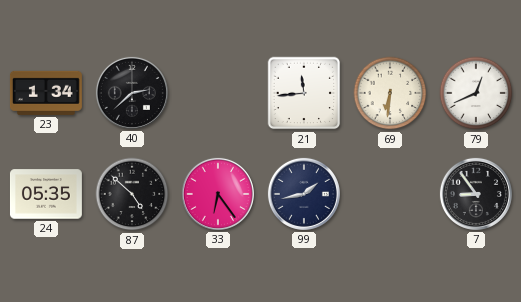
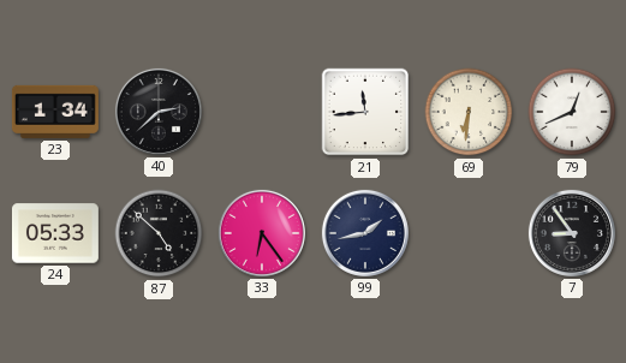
24: 05:35 -> 05:33 (55, 233)
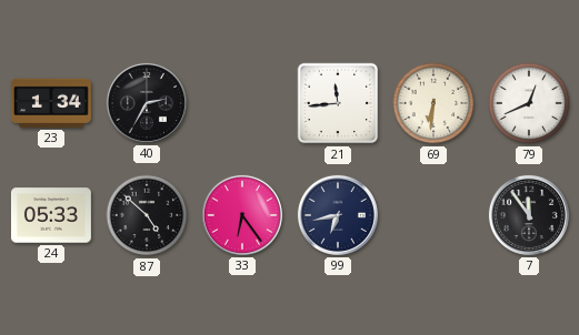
40: 2:38 -> 2:35 (147, 103)
99: 1:43 -> 6:43 (338, 215)
7: 8:54 -> 11:54 (529, 215)
